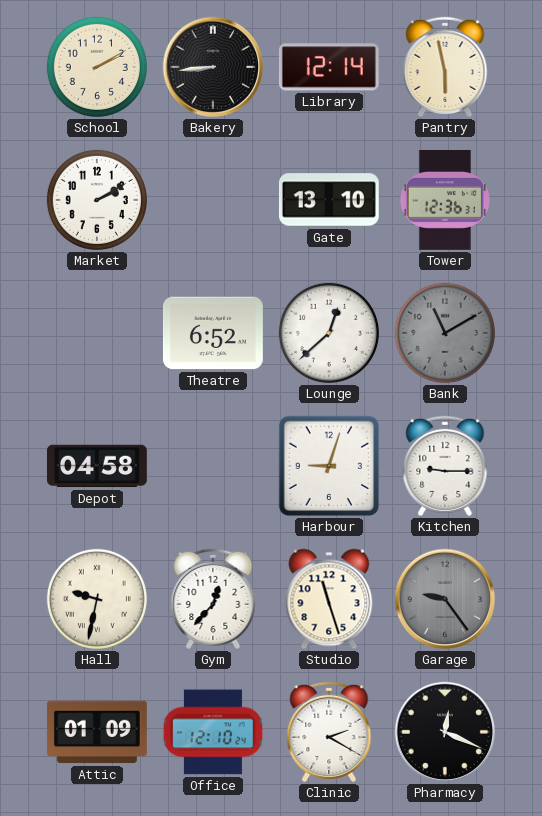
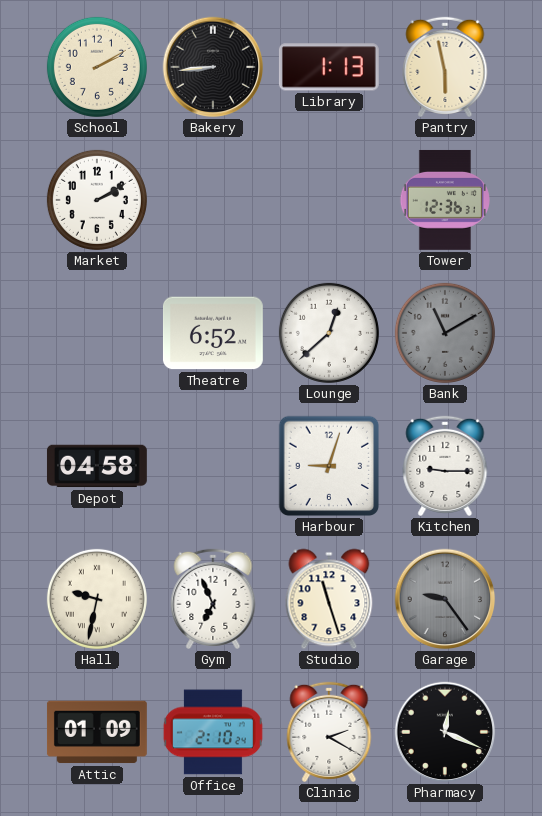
Library: 12:14 -> 1:13 (329, 67)
Gate: 13:10 -> none (329, 200)
Gym: 12:37 -> 6:56 (213, 599)
Office: 12:10 -> 2:10 (213, 732)
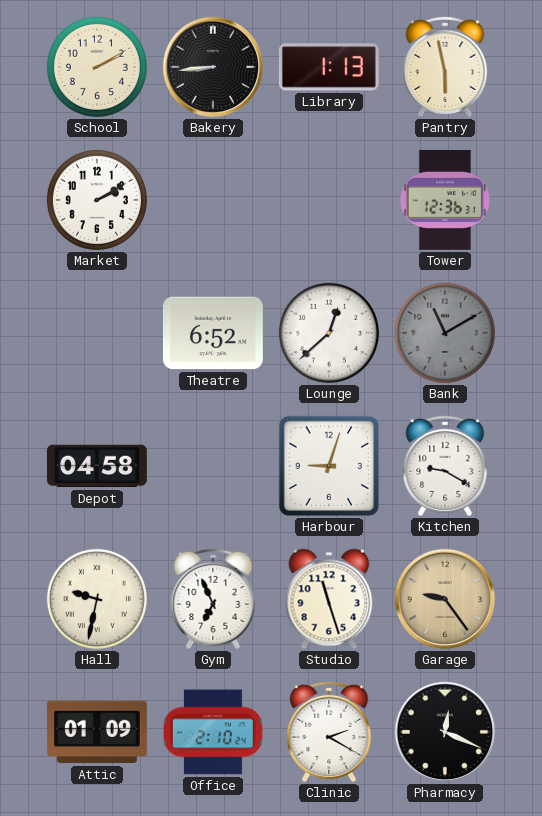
Kitchen: 9:15 -> 9:20 (445, 466)
Garage dial: grey -> champagne (445, 599)
